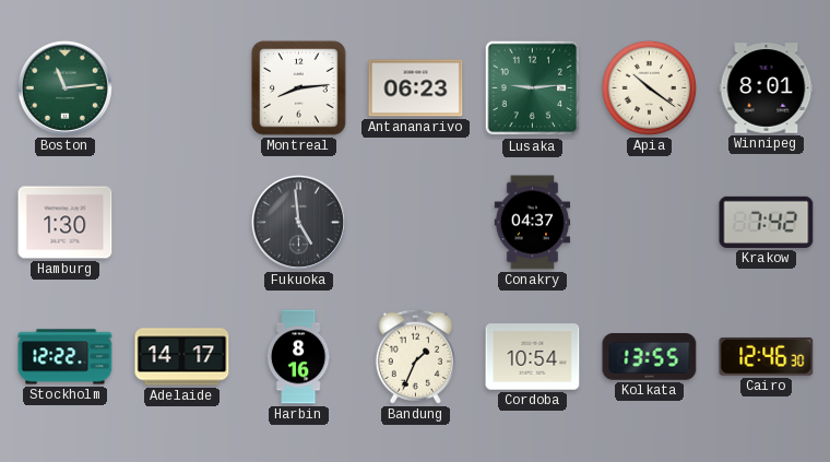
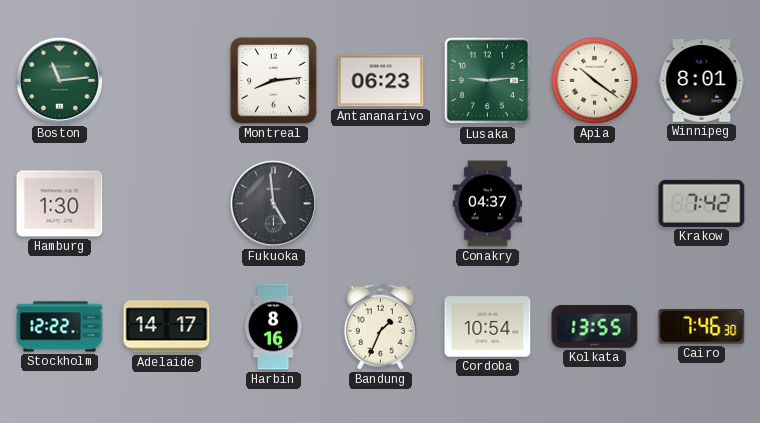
Cairo: 12:46 -> 7:46 (702, 327)
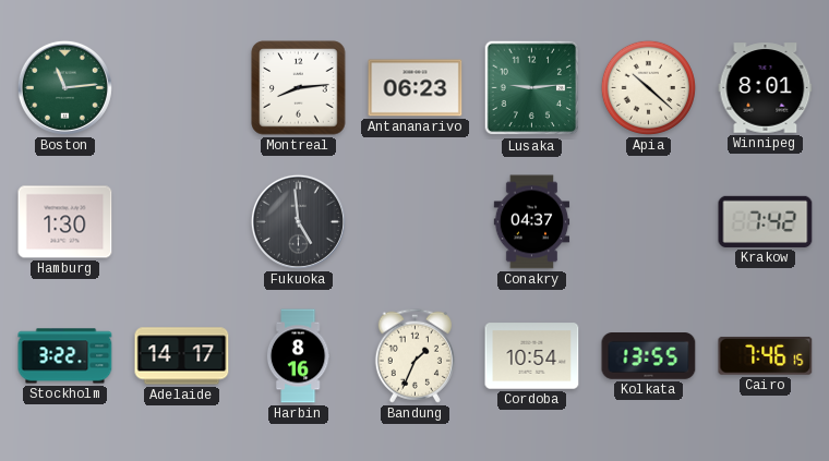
Apia: 10:21 -> 10:22 (648, 87)
Stockholm: 12:22 -> 3:22 (65, 356)
Cairo: 7:46:30 -> 7:46:15 (766, 356)
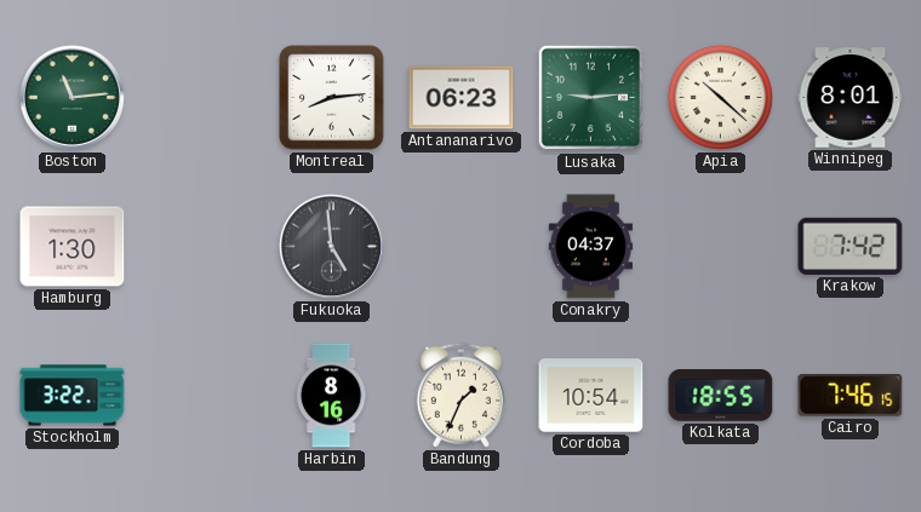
Adelaide: 14:17 -> none (182, 356)
Kolkata: 13:55 -> 18:55 (721, 396)
